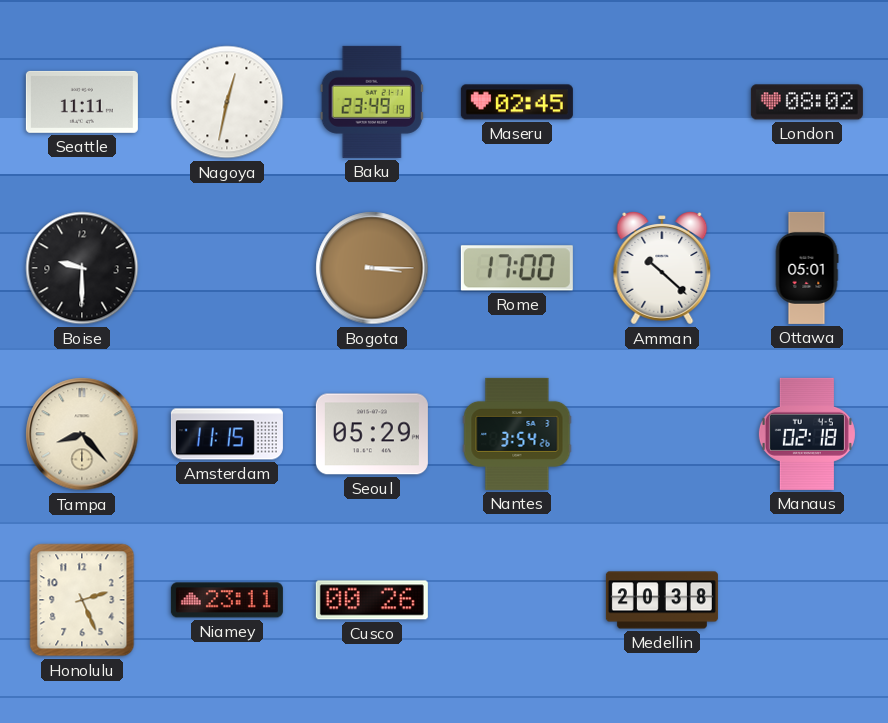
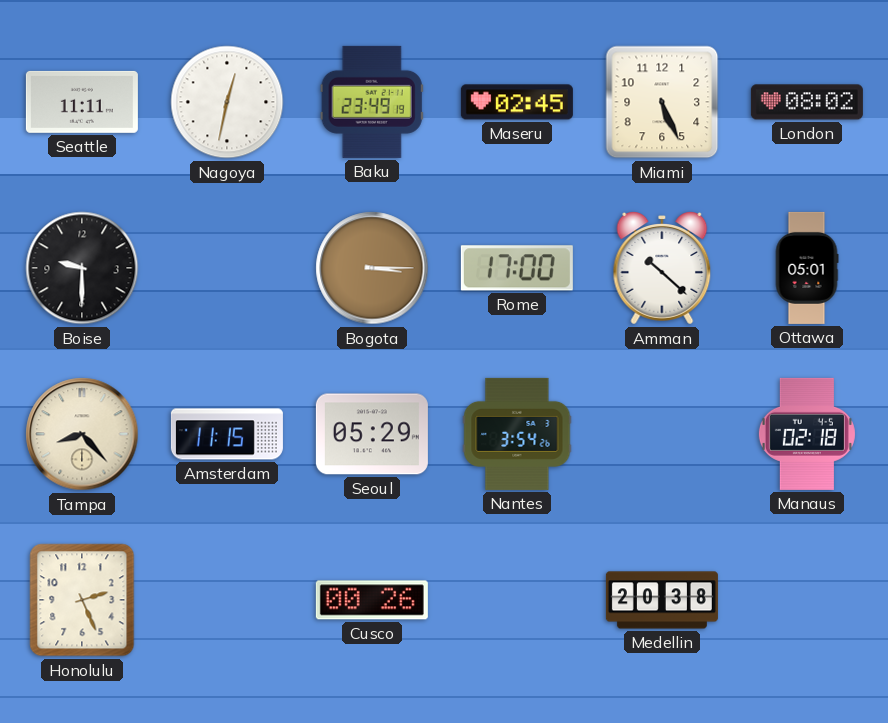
Miami: none -> 5:26 (662, 102)
Niamey: 23:11 -> none (227, 600)
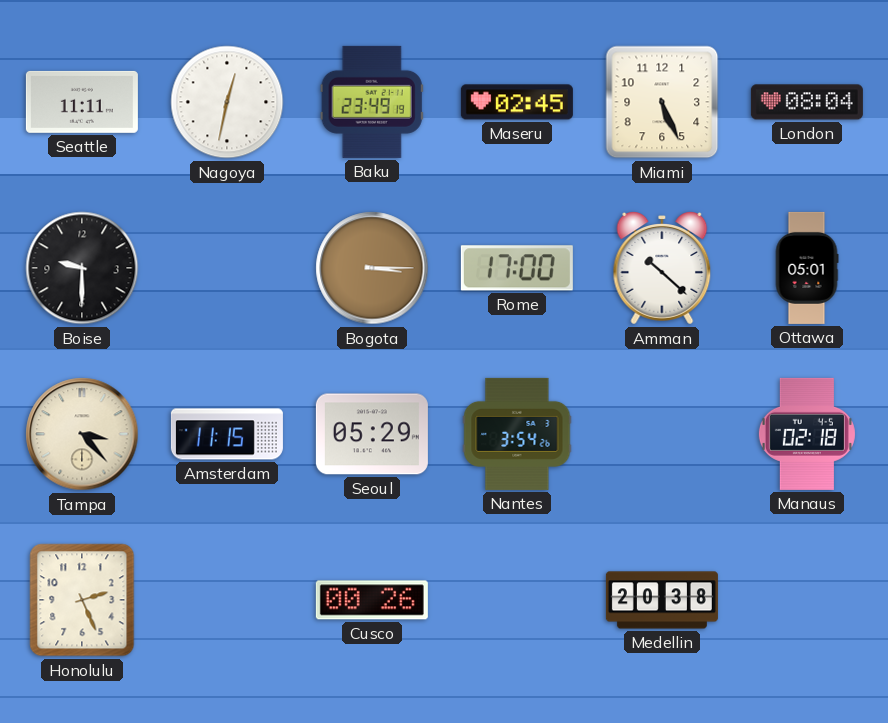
London: 08:02 -> 08:04 (807, 102)
Tampa: 8:23 -> 3:23 (82, 434)
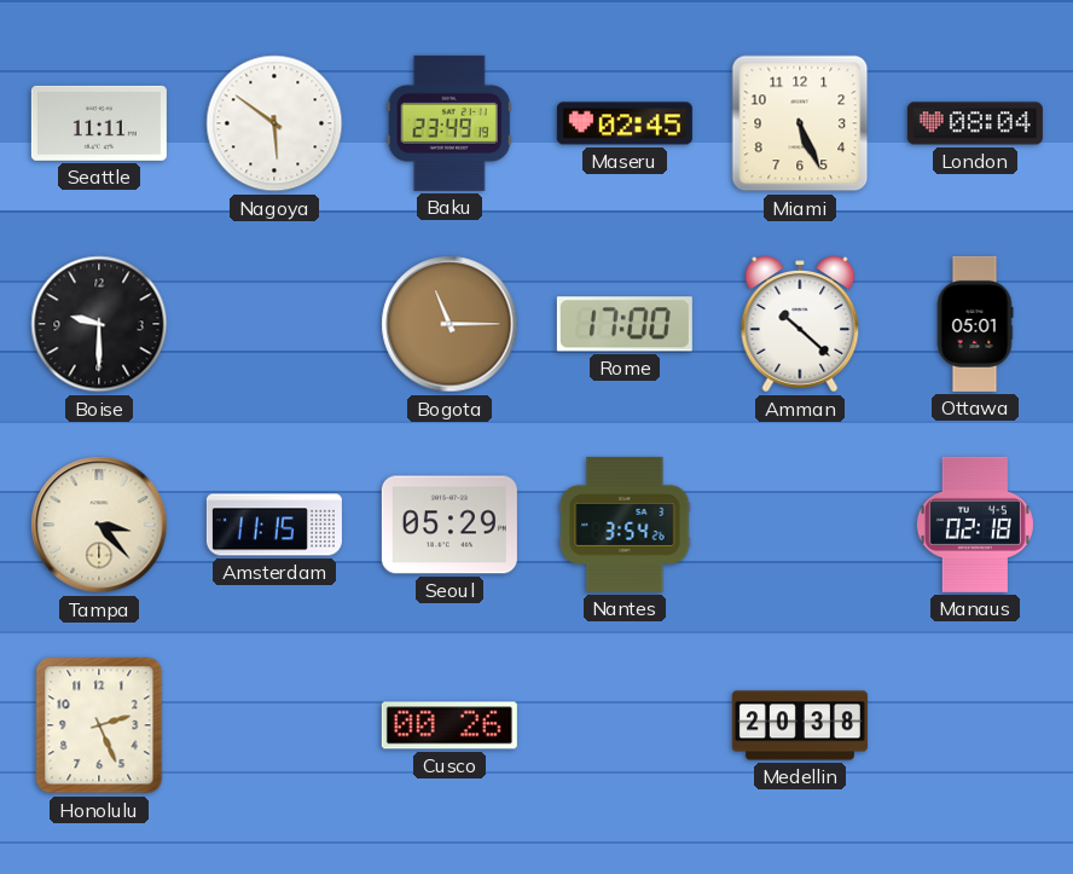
Nagoya: 12:32 -> 5:51 (274, 123)
Bogota: 3:15 -> 11:15 (449, 324)
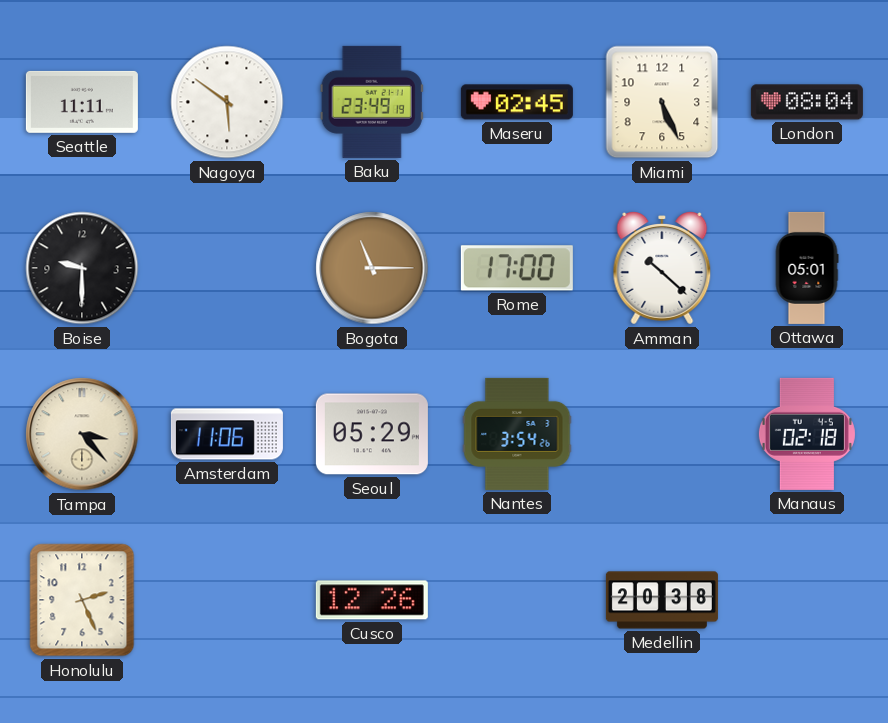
Amsterdam: 11:15 -> 11:06 (227, 434)
Cusco: 00:26 -> 12:26 (372, 600)
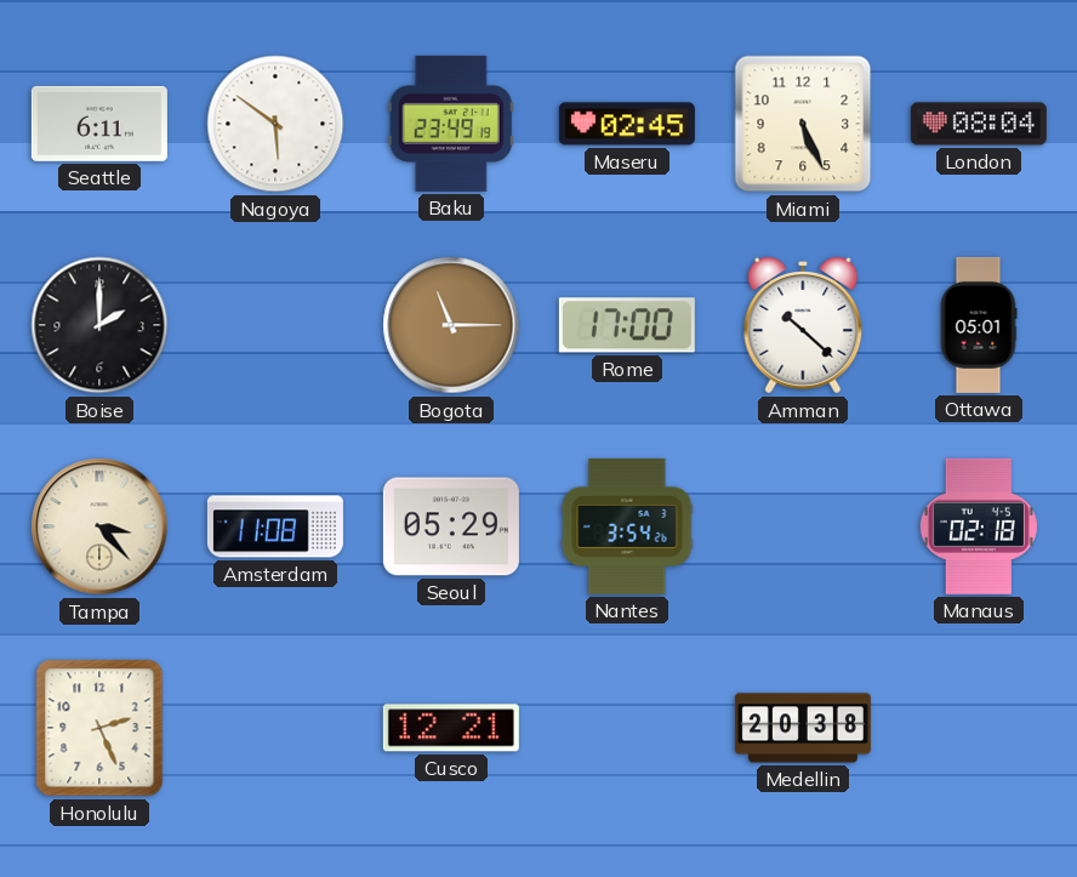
Seattle: 11:11 -> 6:11 (99, 124)
Boise: 9:30 -> 2:00 (99, 325)
Amsterdam: 11:06 -> 11:08 (275, 526)
Cusco: 12:26 -> 12:21 (451, 728)
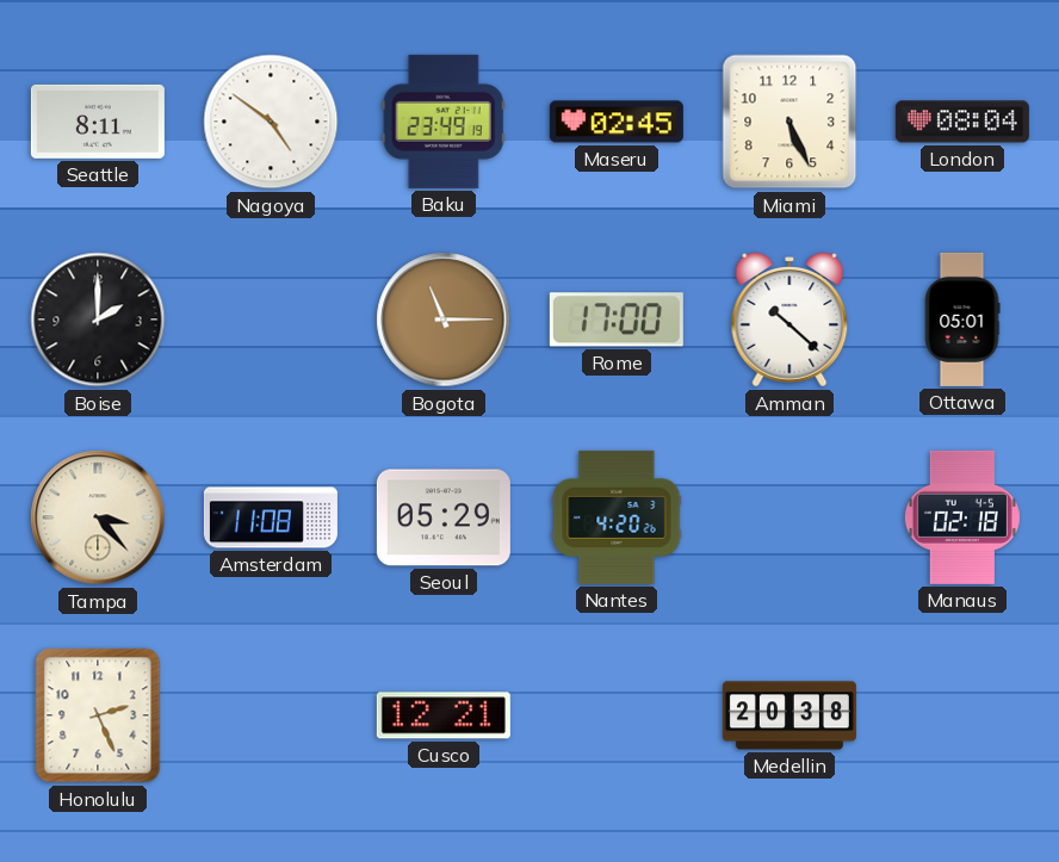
Seattle: 6:11 -> 8:11 (98, 122)
Nagoya: 5:51 -> 4:51 (271, 122)
Nantes: 3:54 -> 4:20 (617, 517)
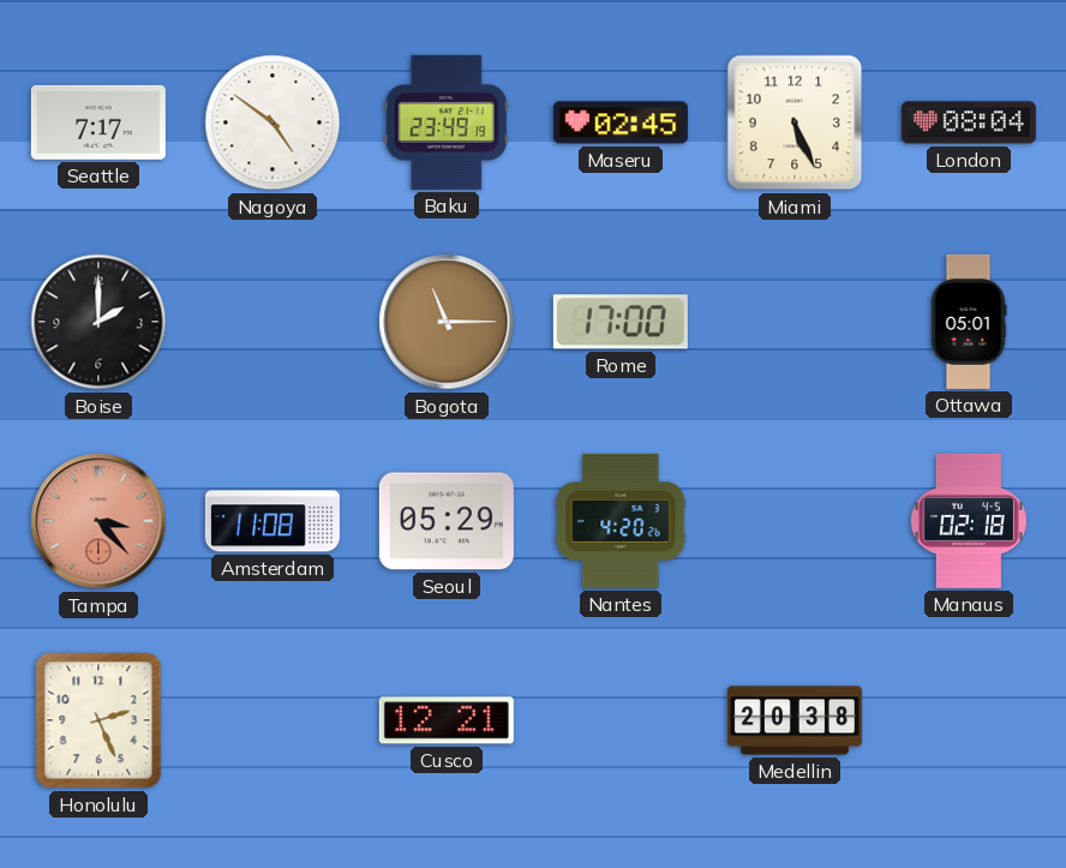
Seattle: 8:11 -> 7:17 (98, 122)
Amman: 10:22 -> none (789, 320)
Tampa dial: cream -> salmon (98, 521)
